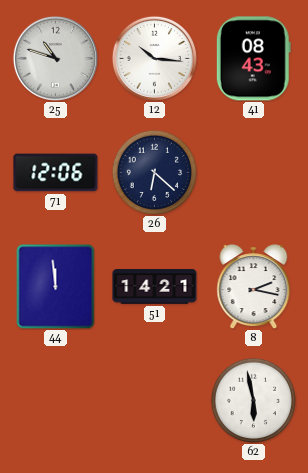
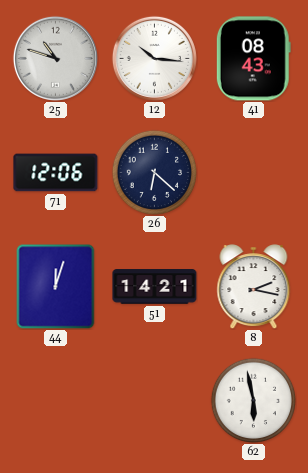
44: 11:59 -> 12:03 (56, 286)
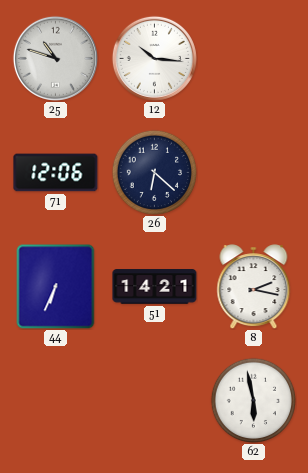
41: 08:43 -> none (253, 59)
44: 12:03 -> 6:34 (56, 286)
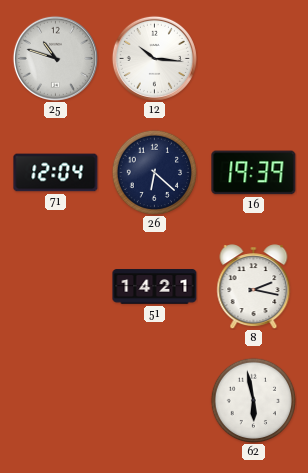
71: 12:06 -> 12:04 (56, 173)
16: none -> 19:39 (254, 173)
44: 6:34 -> none (56, 286)
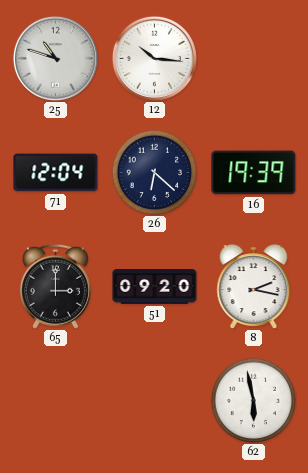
65: none -> 3:00 (55, 286)
51: 14:21 -> 09:20 (155, 287)
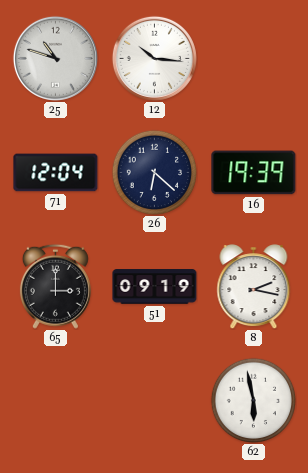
51: 09:20 -> 09:19 (155, 287)
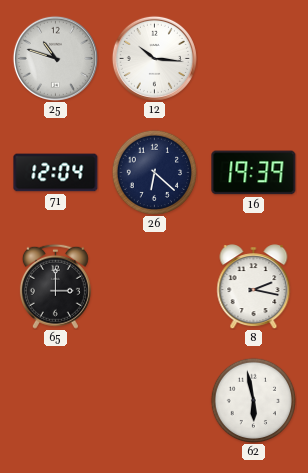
51: 09:19 -> none (155, 287)
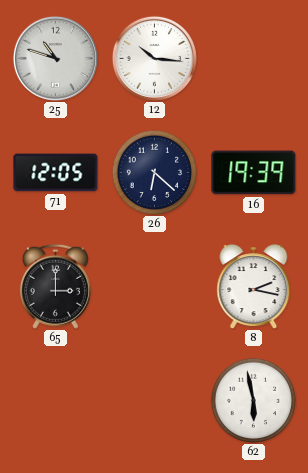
71: 12:04 -> 12:05 (56, 173)
